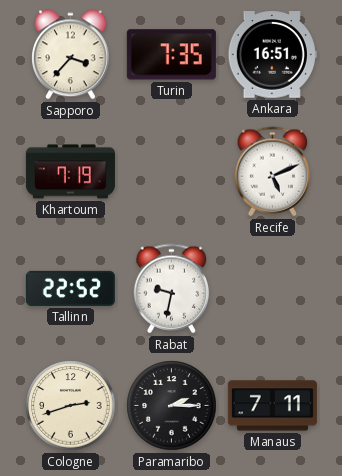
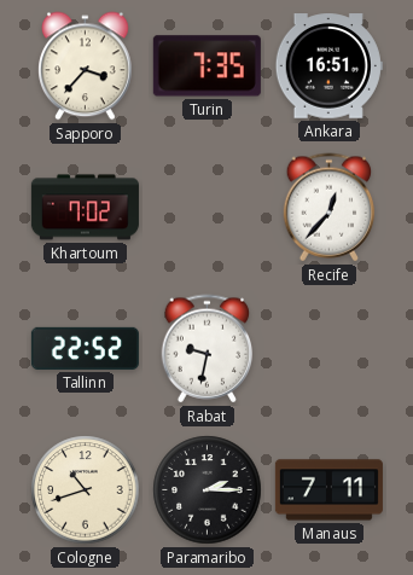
Khartoum: 7:19 -> 7:02 (85, 208)
Recife: 5:11 -> 12:37 (330, 208)
Cologne: 2:42 -> 10:42 (86, 490)
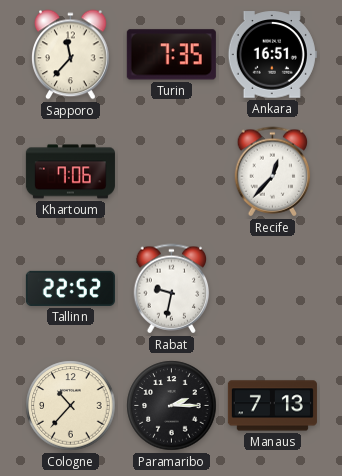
Sapporo: 3:37 -> 11:37 (71, 55)
Khartoum: 7:02 -> 7:06 (70, 172)
Cologne: 10:42 -> 10:37 (71, 406)
Manaus: 7:11 -> 7:13 (272, 406)
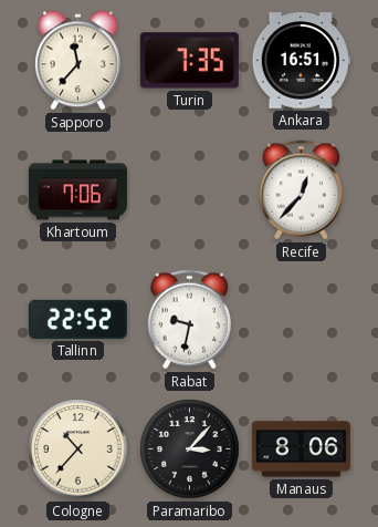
Paramaribo: 2:15 -> 3:07 (190, 449)
Manaus: 7:13 -> 8:06 (301, 449)
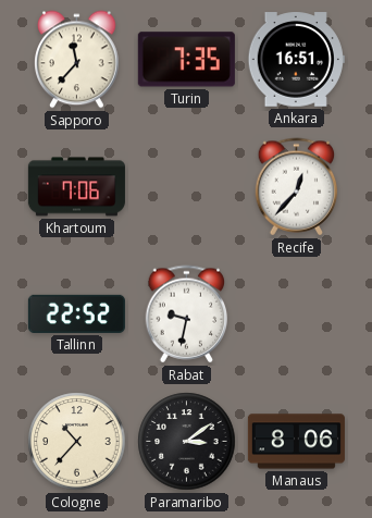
Paramaribo: 3:07 -> 3:09 (187, 442)
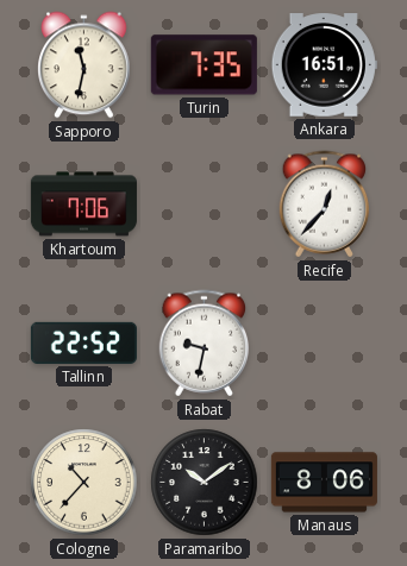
Sapporo: 11:37 -> 11:32 (84, 65)
Paramaribo: 3:09 -> 10:09 (205, 483)
